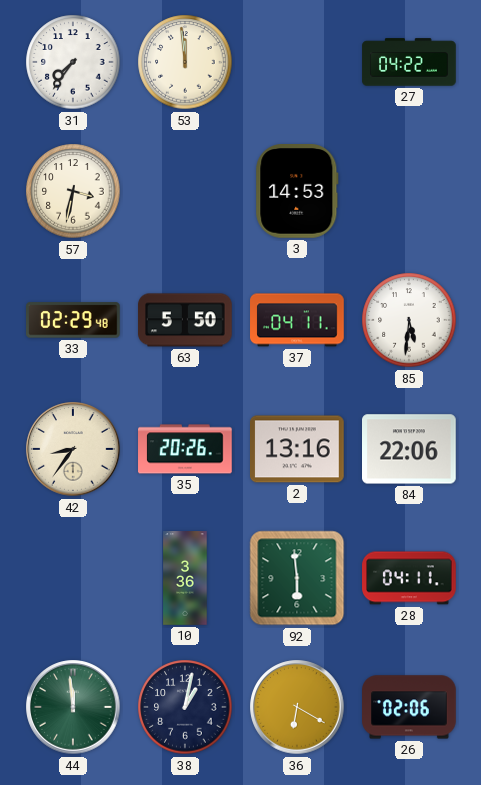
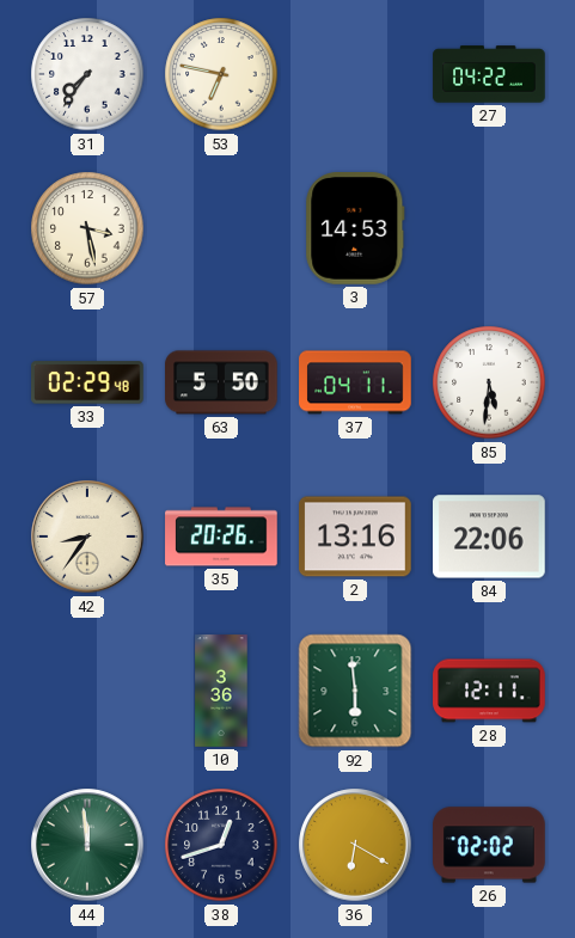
53: 11:59 -> 6:47 (221, 74)
57: 3:32 -> 3:28 (87, 228)
28: 04:11 -> 12:11 (489, 691)
38: 1:02 -> 12:42 (221, 845)
26: 02:06 -> 02:02 (489, 845)
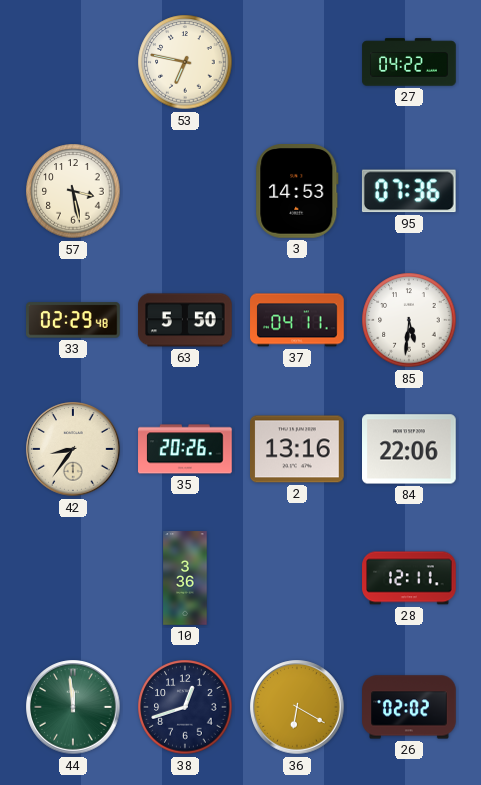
31: 7:36 -> none (87, 74)
95: none -> 07:36 (409, 191)
92: 5:59 -> none (355, 691)
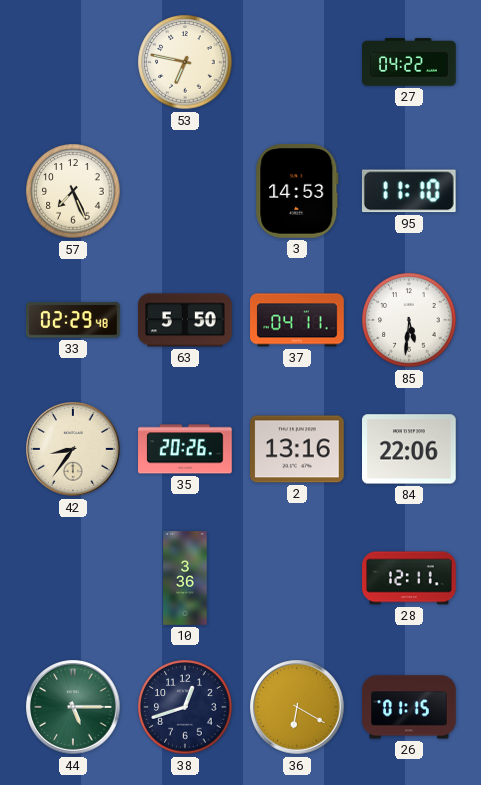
57: 3:28 -> 7:26 (73, 191)
95: 07:36 -> 11:10 (409, 191)
44: 11:59 -> 5:15 (73, 707)
26: 02:02 -> 01:15 (409, 707)
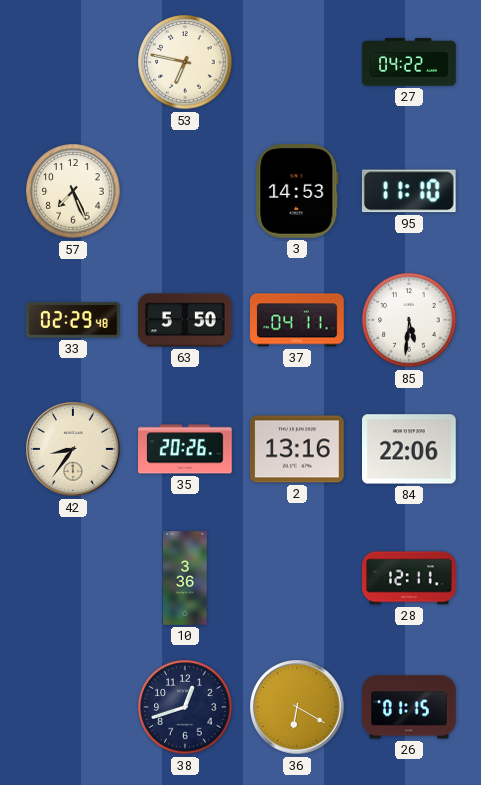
44: 5:15 -> none (73, 707)
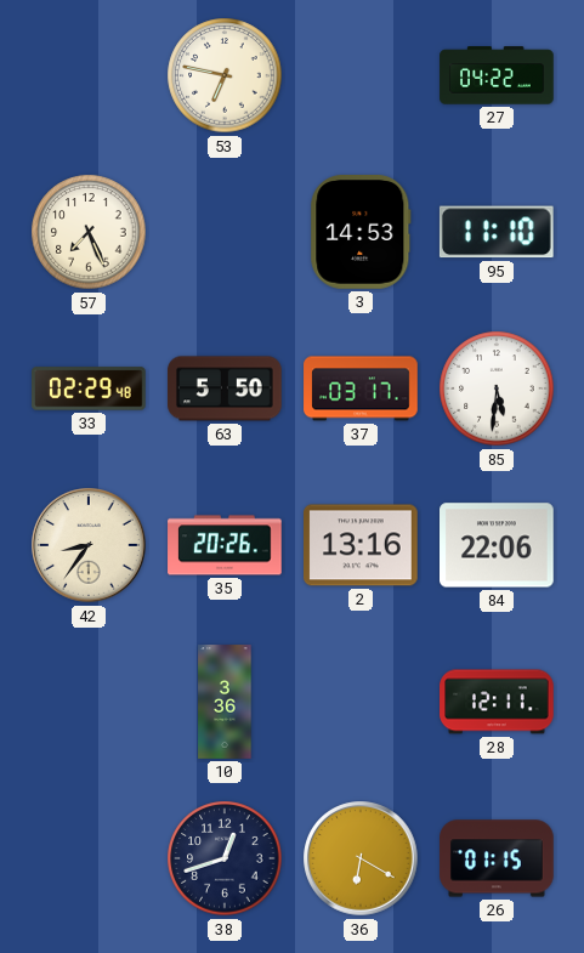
37: 04:11 -> 03:17 (361, 388)
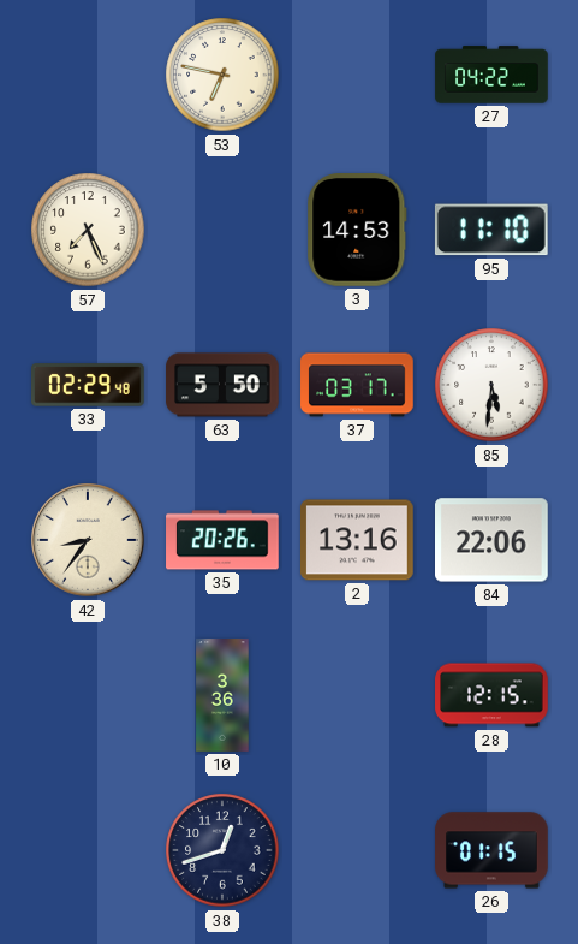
28: 12:11 -> 12:15 (491, 695)
36: 6:20 -> none (361, 858)
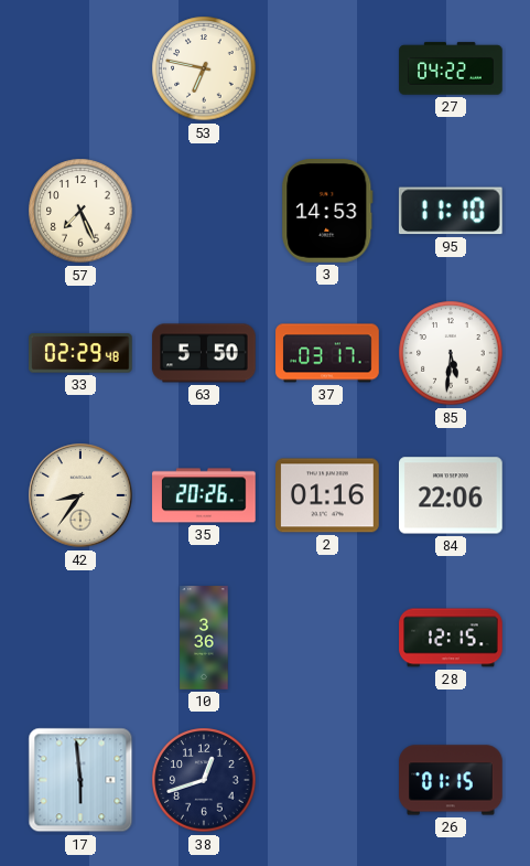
2: 13:16 -> 01:16 (327, 495)
17: none -> 5:59 (80, 780)
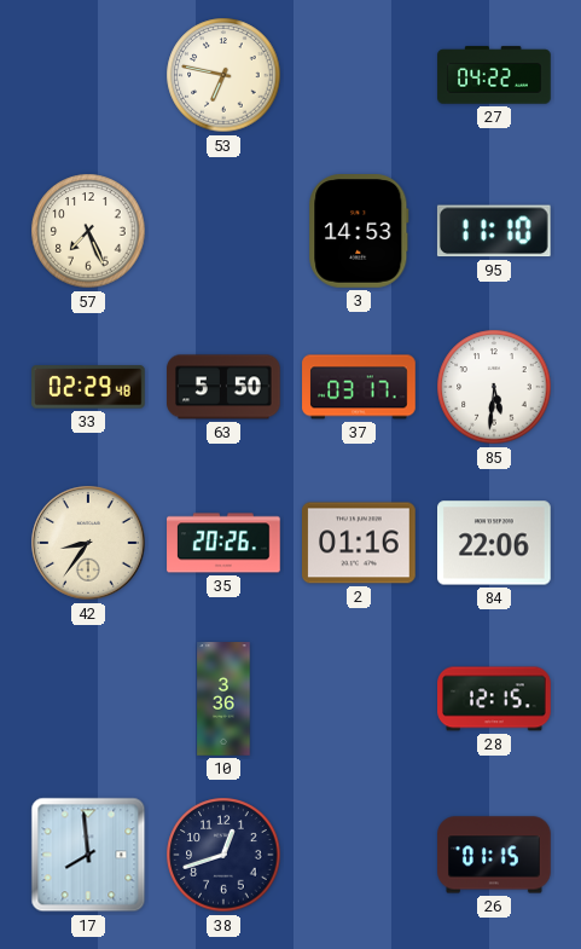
17: 5:59 -> 7:59 (88, 855)
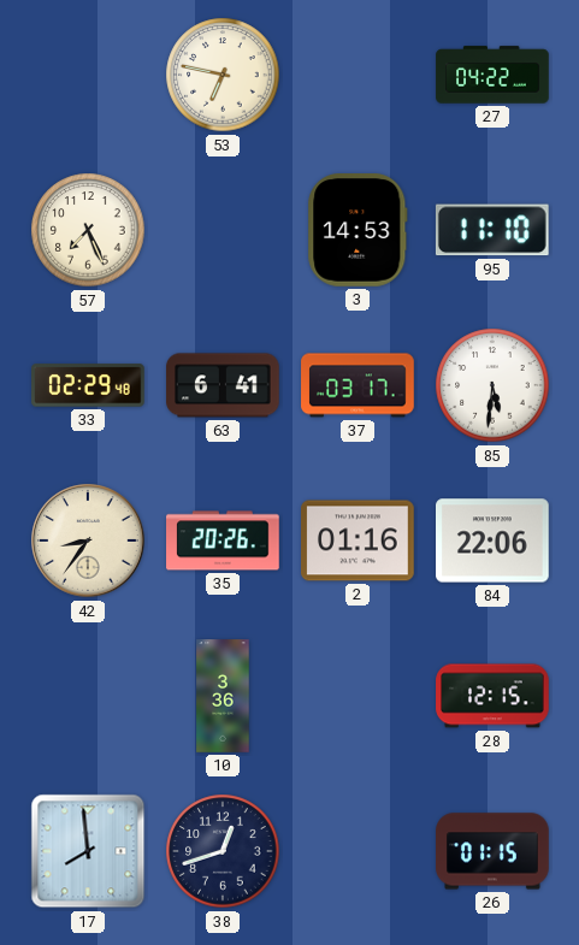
63: 5:50 -> 6:41 (223, 385)
